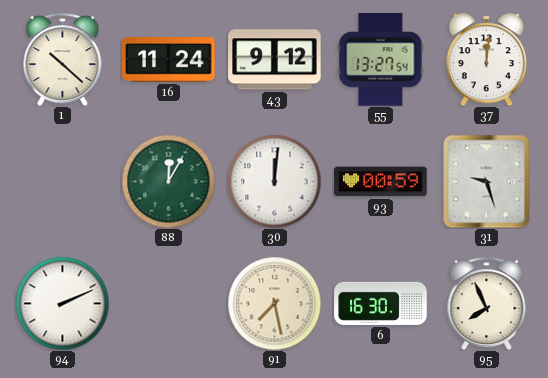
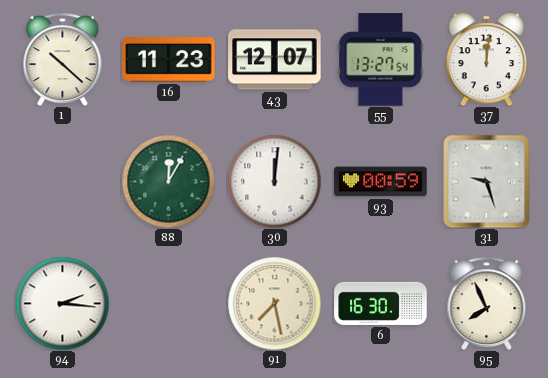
16: 11:24 -> 11:23 (169, 60)
43: 9:12 -> 12:07 (275, 60)
94: 2:11 -> 2:16 (62, 303)
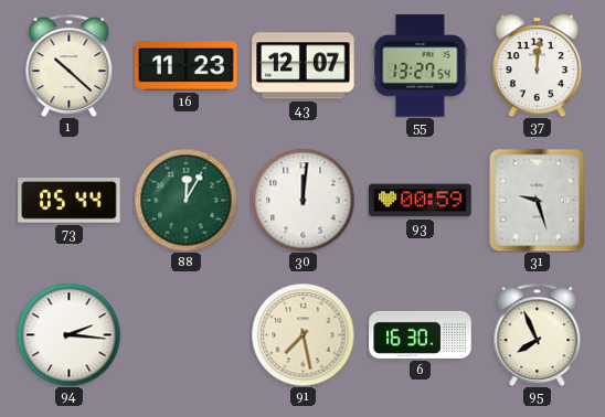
73: none -> 05:44 (70, 201)
